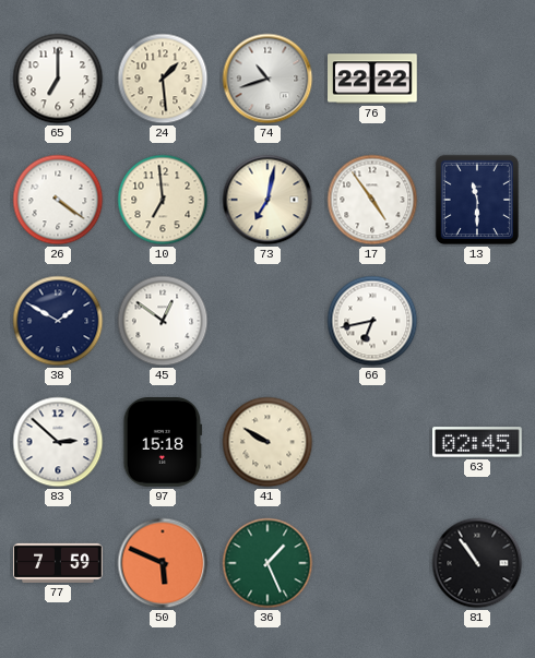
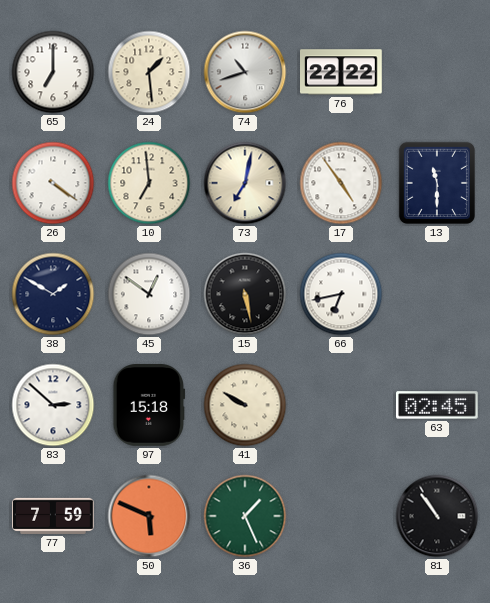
15: none -> 5:28 (245, 294)
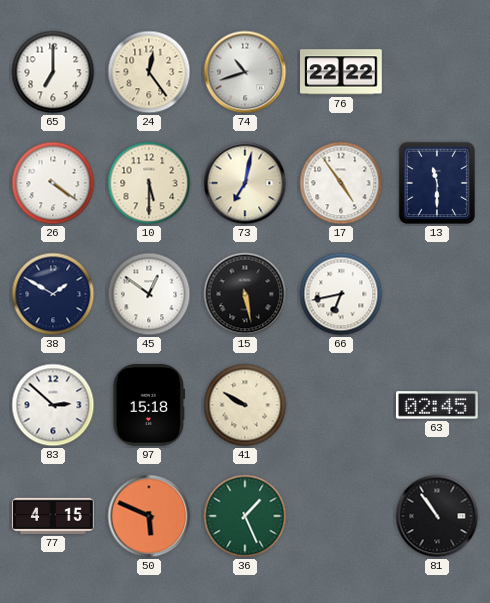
24: 1:29 -> 12:24 (149, 72)
10: 6:59 -> 5:30 (149, 183)
77: 7:59 -> 4:15 (53, 516)
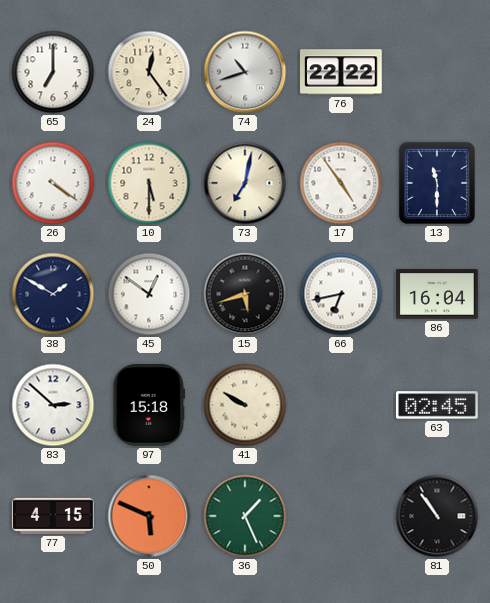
15: 5:28 -> 5:42 (245, 294)
86: none -> 16:04 (437, 294)
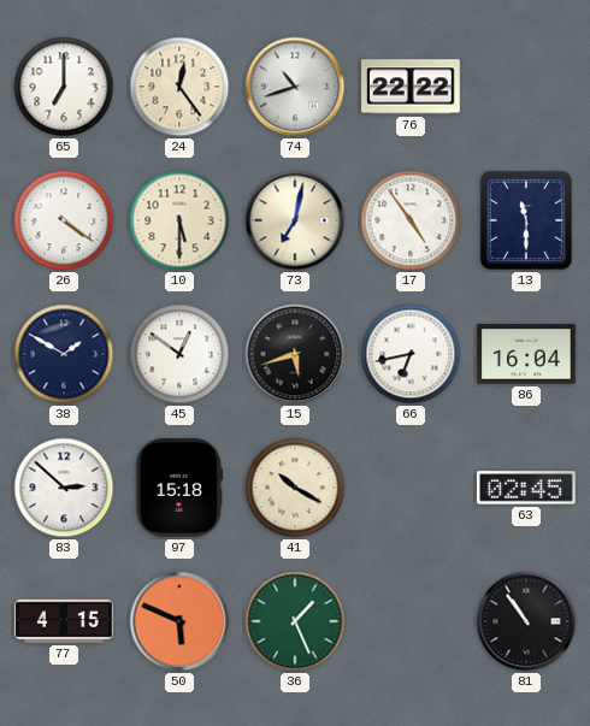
41: 9:50 -> 10:20 (295, 488)
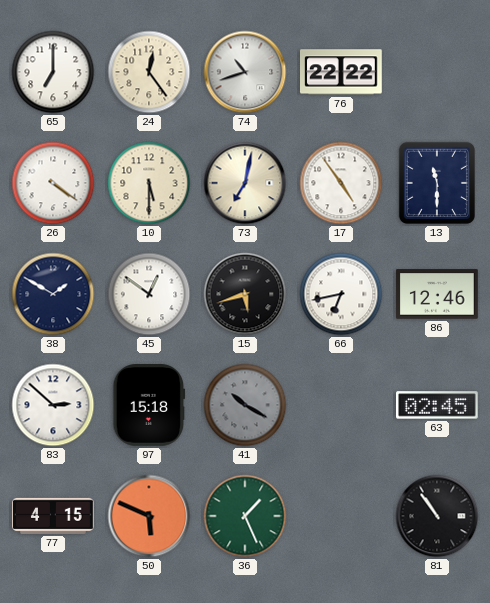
86: 16:04 -> 12:46 (437, 294)
41 dial: cream -> grey (245, 405)
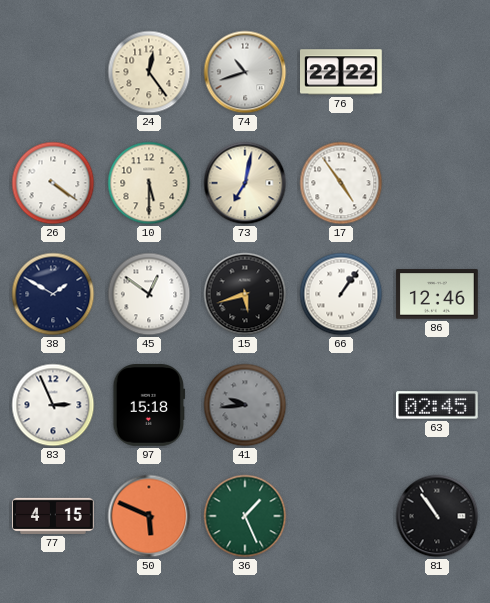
65: 7:00 -> none (53, 72)
13: 11:30 -> none (437, 183)
66: 6:43 -> 1:06 (341, 294)
83: 2:52 -> 2:56 (53, 405)
41: 10:20 -> 9:44 (245, 405)
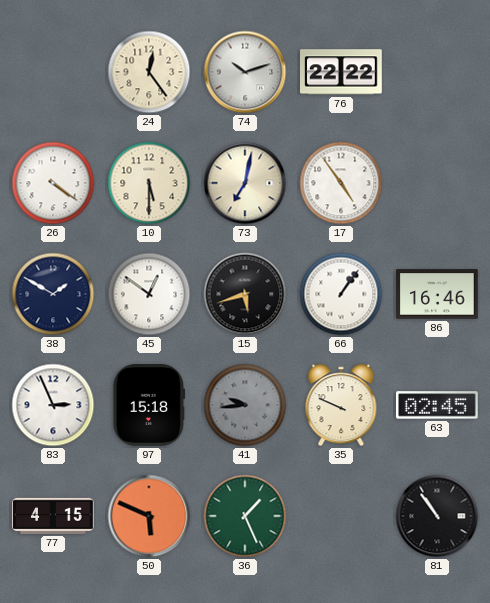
74: 10:42 -> 10:12 (245, 72)
86: 12:46 -> 16:46 (437, 294)
35: none -> 9:49 (341, 405)
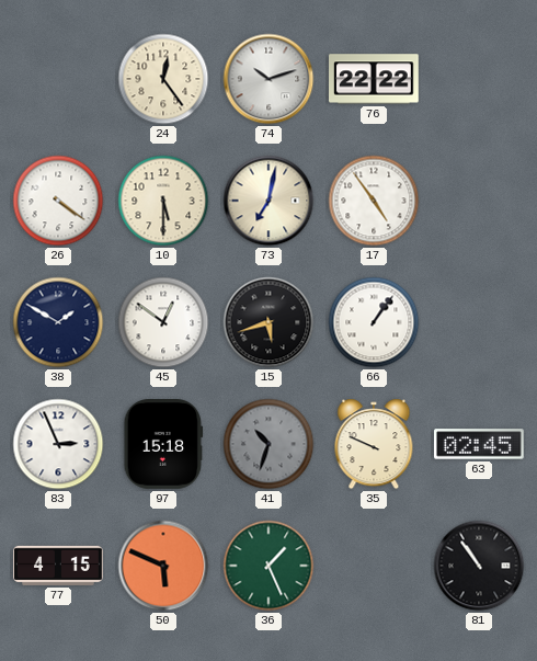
86: 16:46 -> none (437, 294)
41: 9:44 -> 10:33 (268, 444)
